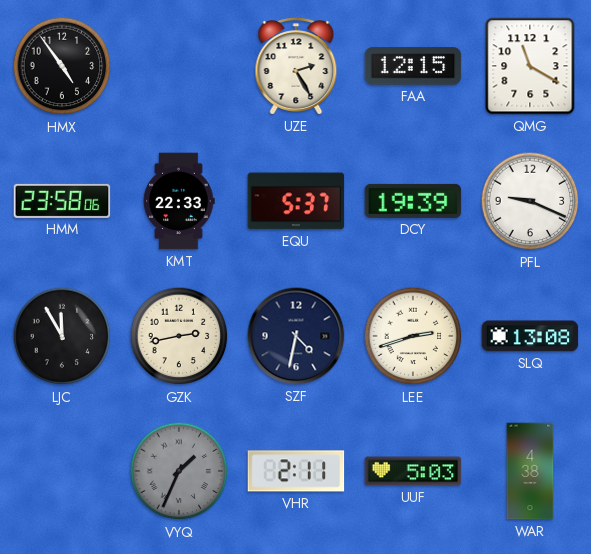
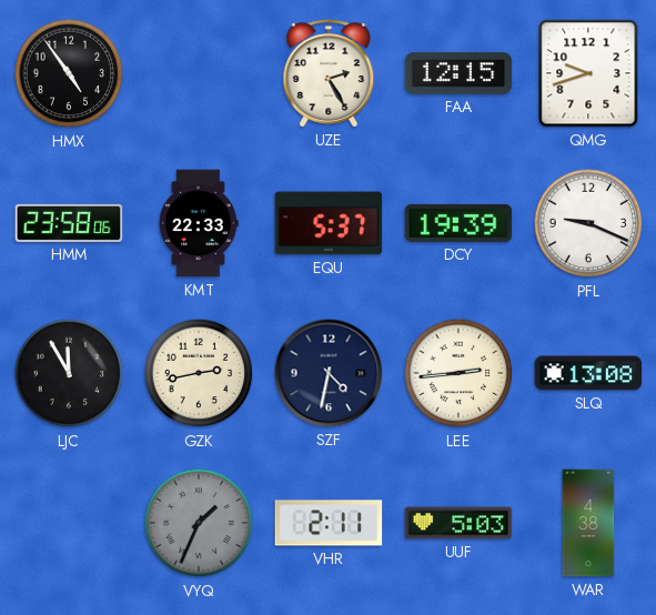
QMG: 11:20 -> 9:42 (588, 73)
LEE: 2:42 -> 2:44 (458, 373)
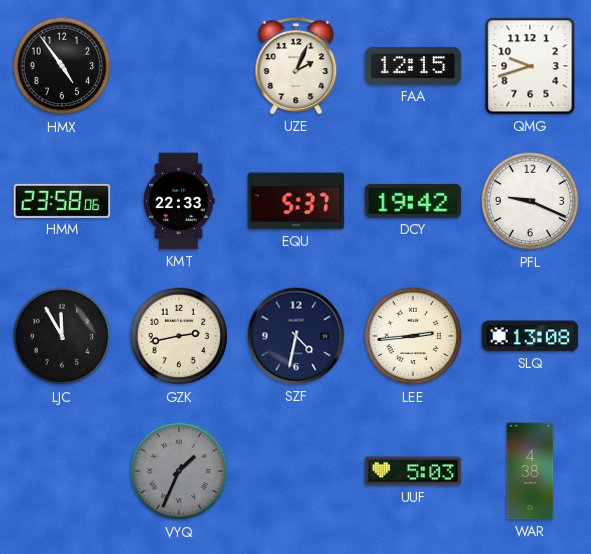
UZE: 2:25 -> 2:04 (296, 66)
DCY: 19:39 -> 19:42 (413, 201)
VHR: 2:11 -> none (329, 523)
